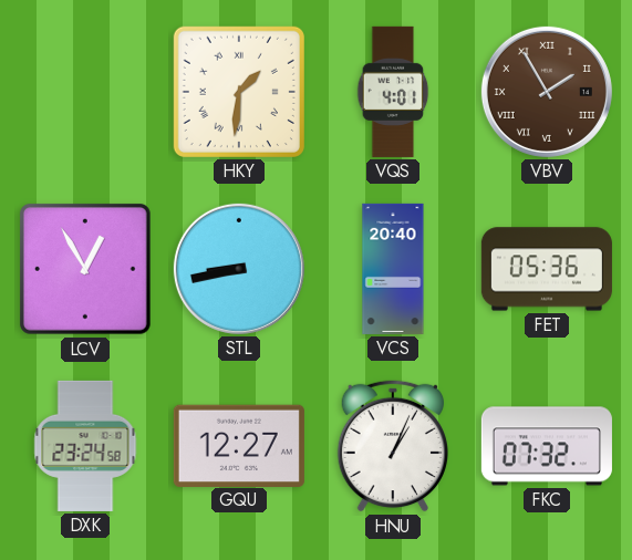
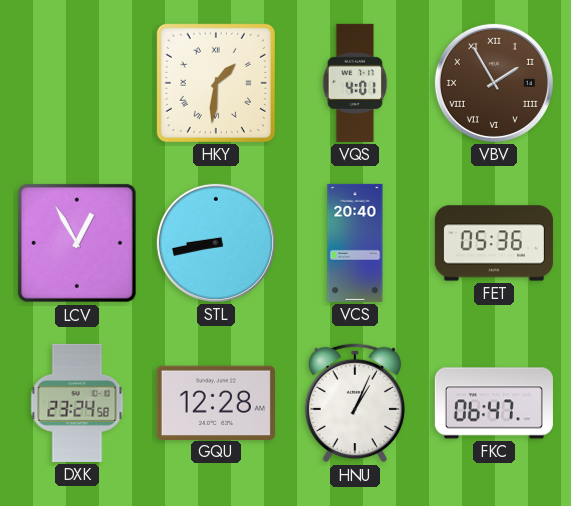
GQU: 12:27 -> 12:28 (216, 402)
FKC: 07:32 -> 06:47 (494, 403)
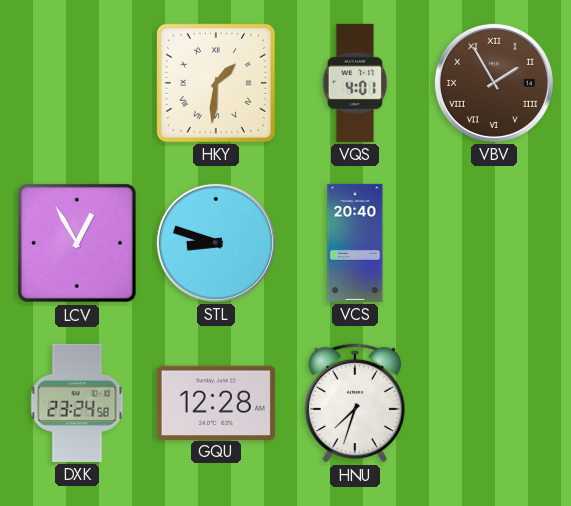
STL: 8:43 -> 8:48 (216, 243)
FET: 05:36 -> none (494, 243)
HNU: 1:04 -> 7:33 (354, 403)
FKC: 06:47 -> none (494, 403)
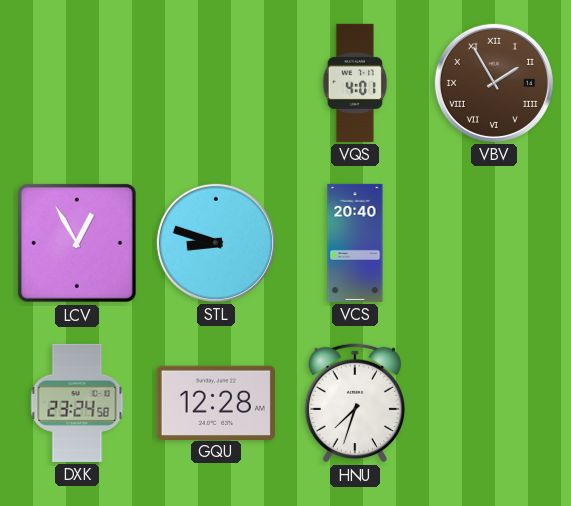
HKY: 1:31 -> none (216, 83)
